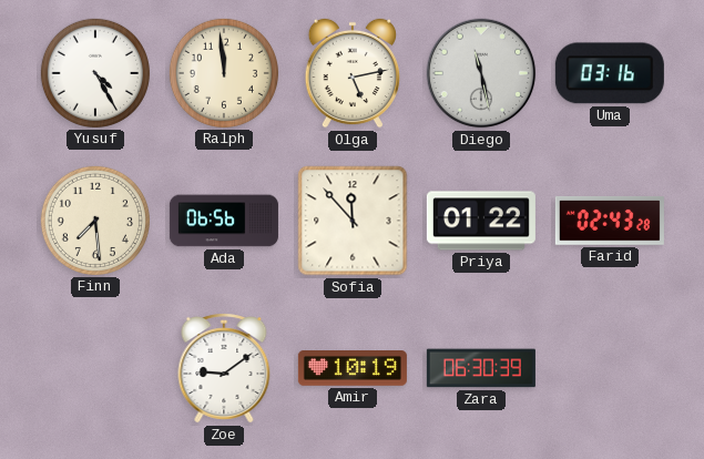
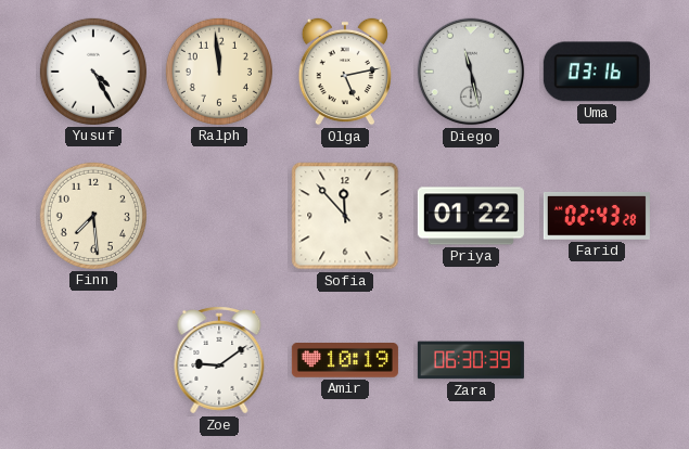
Ada: 06:56 -> none (224, 221)
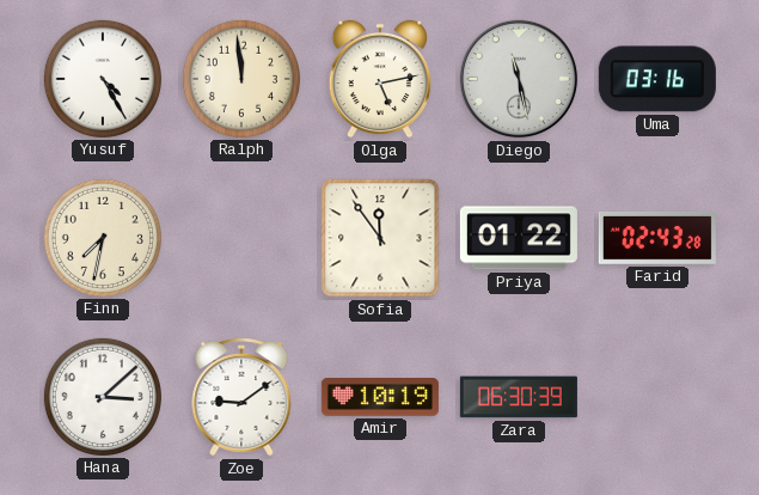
Finn: 7:29 -> 7:32 (103, 238)
Sofia: 11:53 -> 11:54 (380, 238)
Hana: none -> 3:08 (103, 397)
